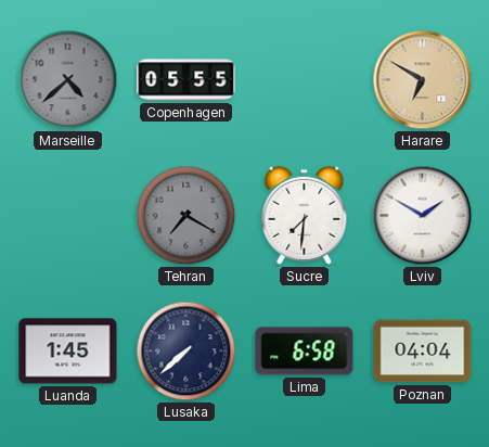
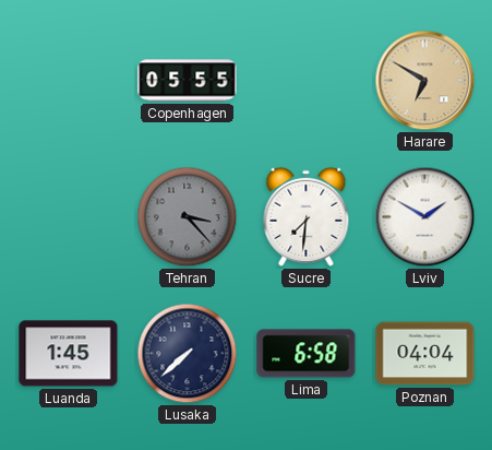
Marseille: 4:38 -> none (68, 80)
Tehran: 7:20 -> 3:23 (188, 217)
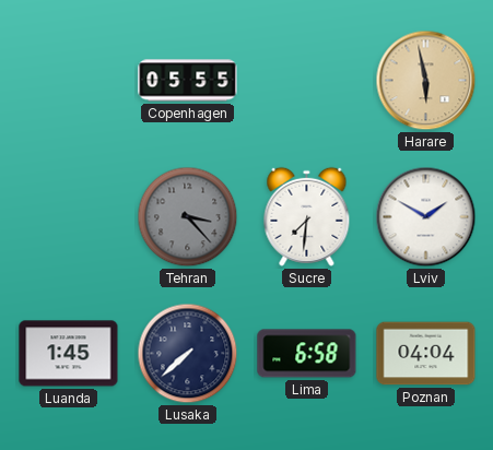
Harare: 6:50 -> 5:58 (426, 81)
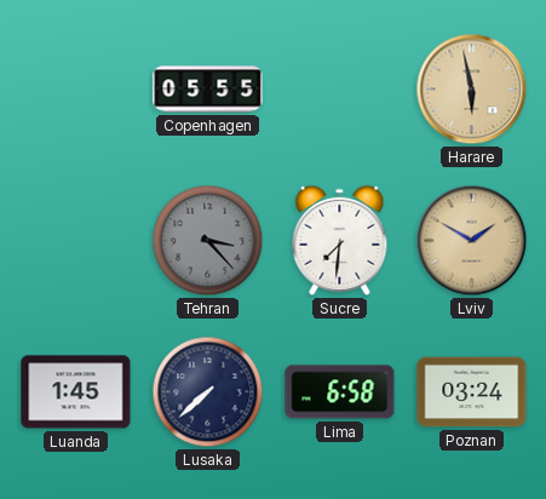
Lviv dial: white -> champagne (472, 241)
Poznan: 04:04 -> 03:24 (472, 392)
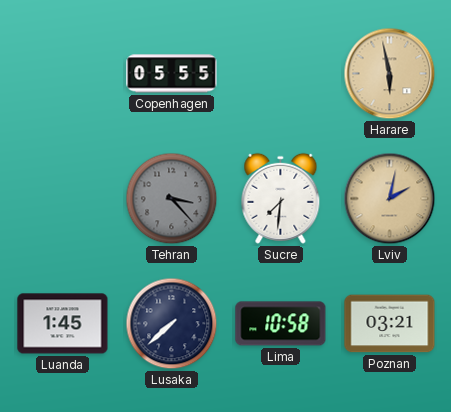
Lviv: 1:50 -> 2:02 (390, 199)
Lima: 6:58 -> 10:58 (281, 324)
Poznan: 03:24 -> 03:21 (390, 324)
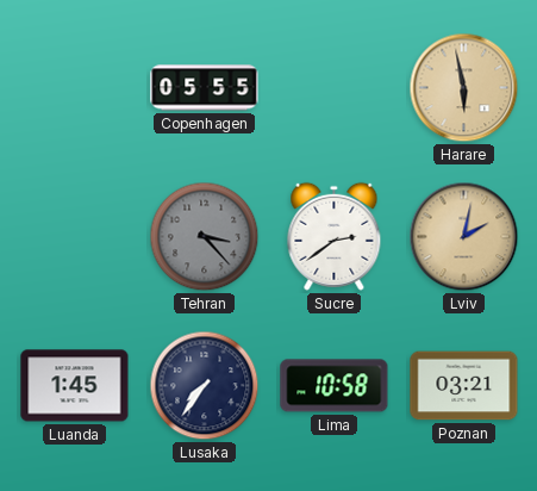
Sucre: 7:31 -> 2:39 (335, 236)
Lusaka: 7:38 -> 7:36 (205, 386)
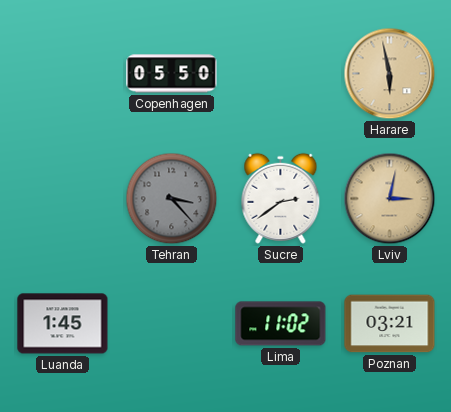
Copenhagen: 05:55 -> 05:50 (172, 74)
Lviv: 2:02 -> 3:02 (390, 199)
Lusaka: 7:36 -> none (205, 386)
Lima: 10:58 -> 11:02 (281, 324)
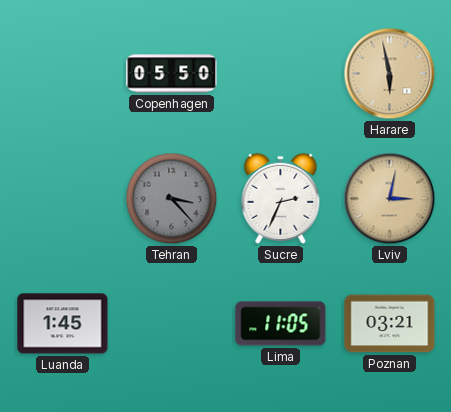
Sucre: 2:39 -> 2:34 (281, 198)
Lima: 11:02 -> 11:05 (281, 324)
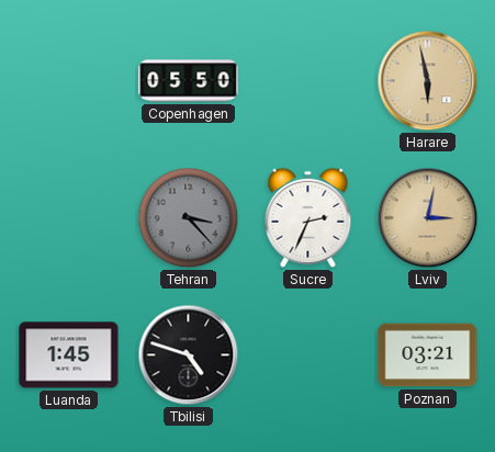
Tbilisi: none -> 4:48 (189, 355)
Lima: 11:05 -> none (281, 324)
